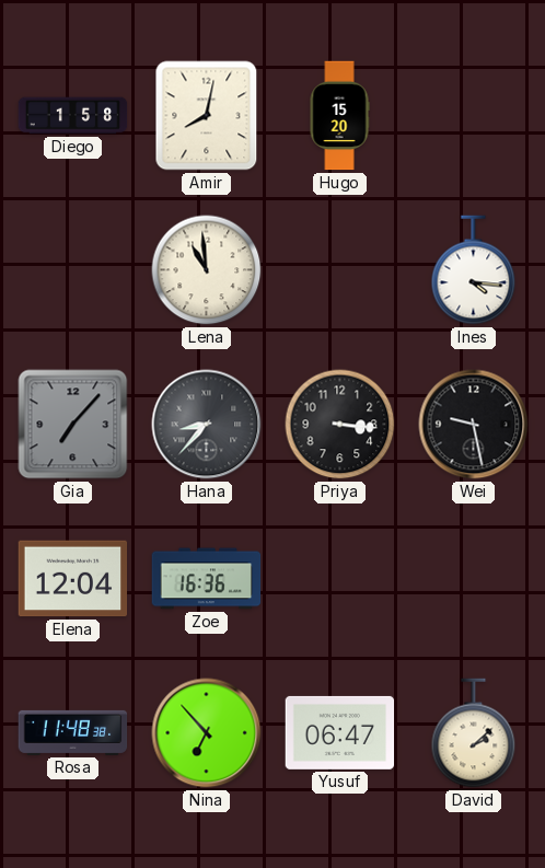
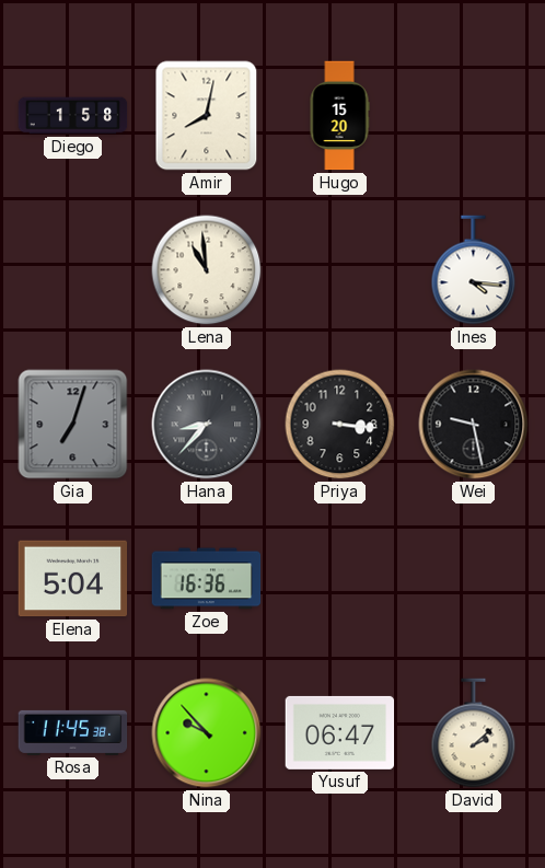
Gia: 7:07 -> 7:03 (73, 425)
Elena: 12:04 -> 5:04 (73, 579)
Rosa: 11:48 -> 11:45 (73, 732)
Nina: 6:53 -> 9:53 (207, 733)
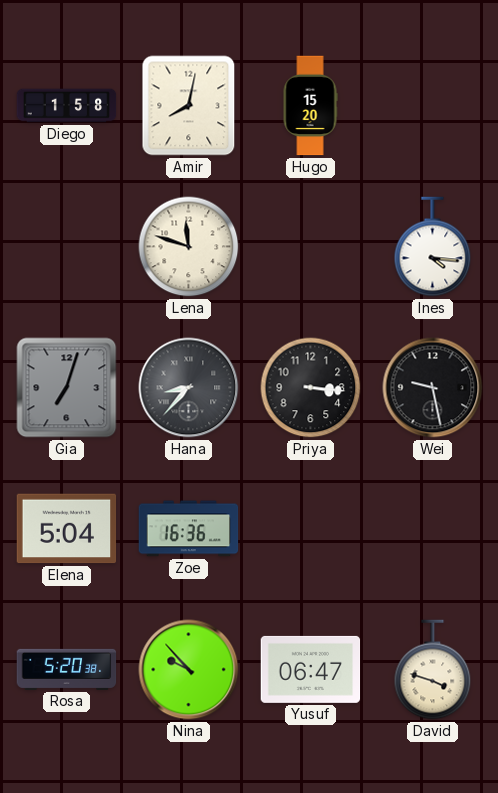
Lena: 10:59 -> 11:48 (189, 247)
Rosa: 11:45 -> 5:20 (67, 669)
David: 2:08 -> 3:48 (433, 670)
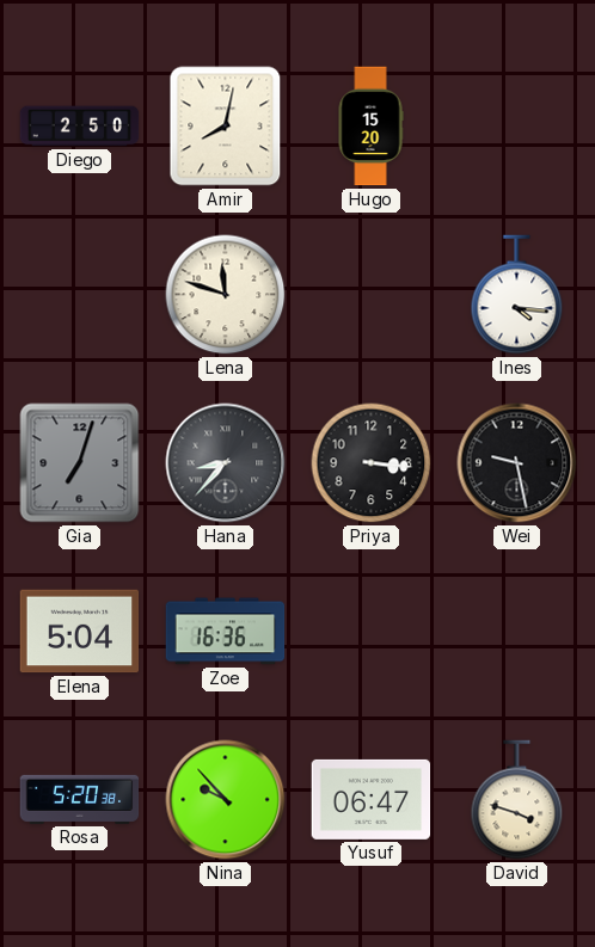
Diego: 1:58 -> 2:50 (80, 127)
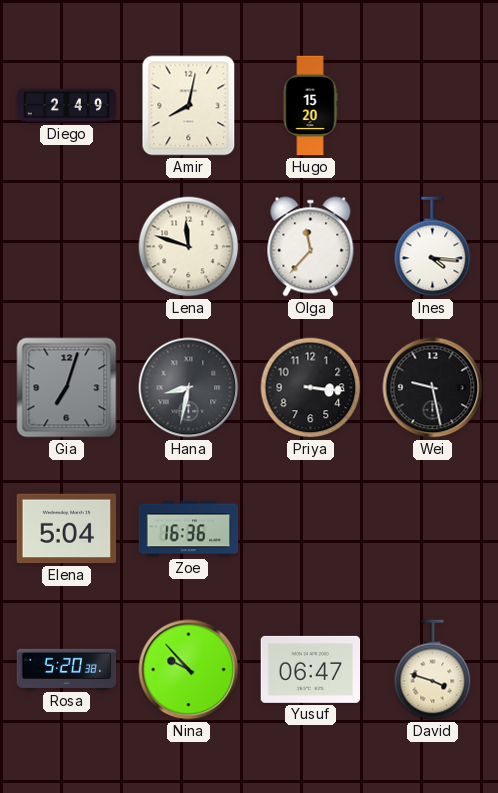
Diego: 2:50 -> 2:49 (67, 106)
Olga: none -> 11:37 (311, 247)
Hana: 8:37 -> 8:32 (189, 388)
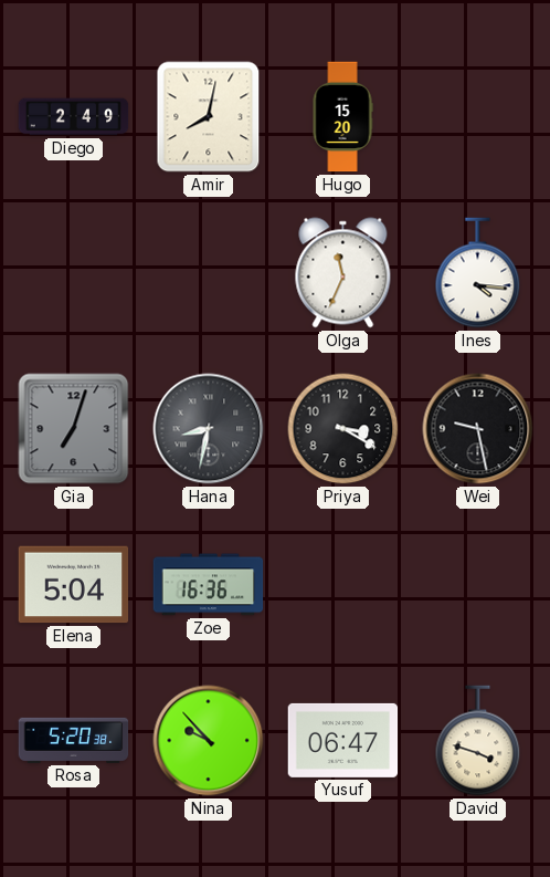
Lena: 11:48 -> none (189, 247)
Olga: 11:37 -> 11:34 (343, 273)
Priya: 3:16 -> 3:20 (343, 429)
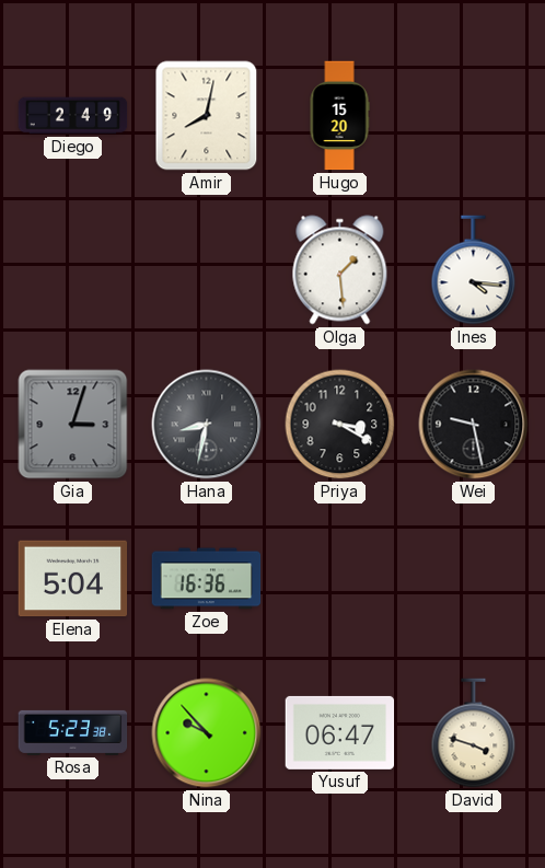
Olga: 11:34 -> 1:29 (340, 270)
Gia: 7:03 -> 3:03 (73, 425)
Rosa: 5:20 -> 5:23 (73, 732)
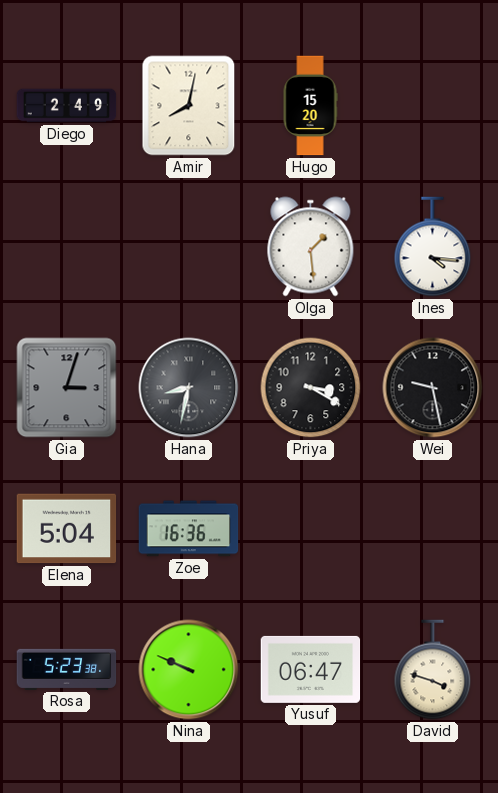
Nina: 9:53 -> 9:49 (189, 670)
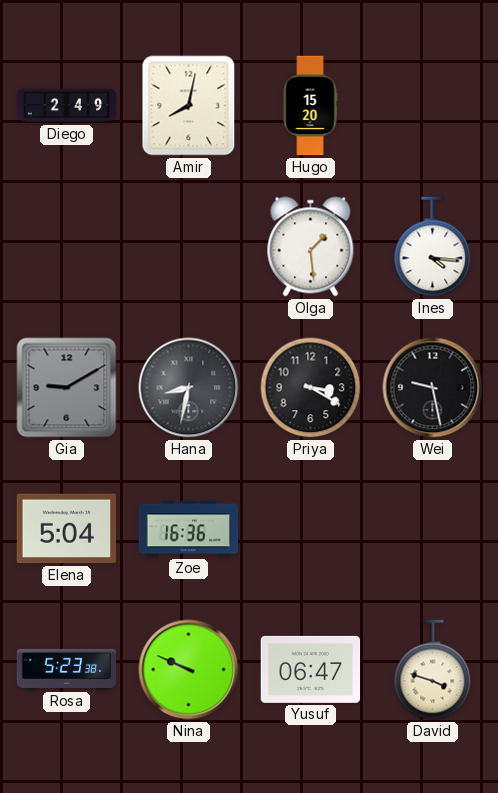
Gia: 3:03 -> 9:10 (67, 388)
